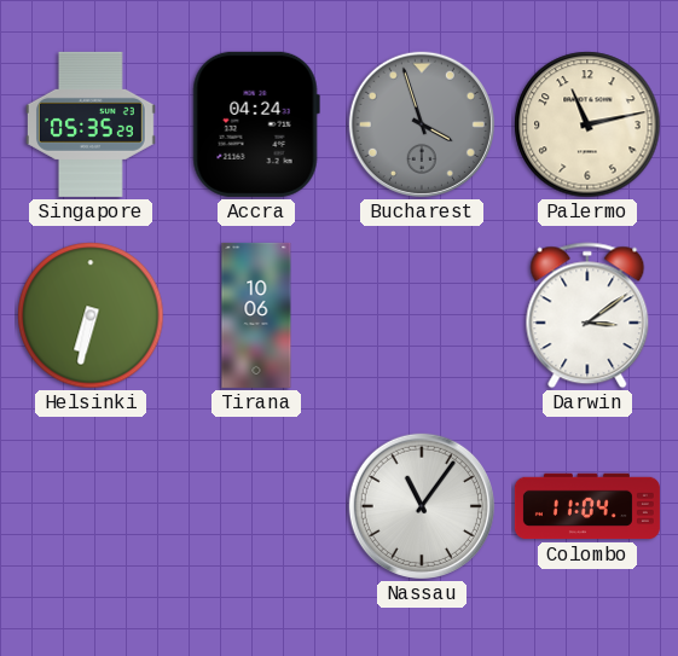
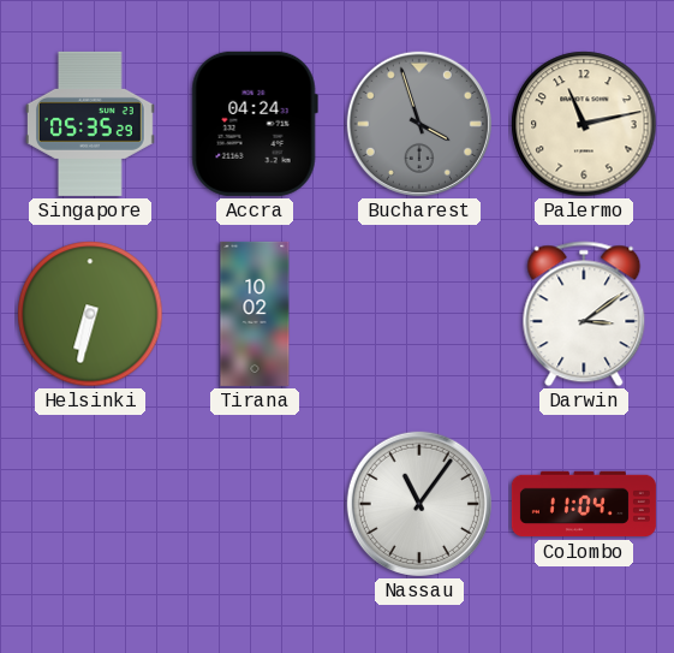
Tirana: 10:06 -> 10:02 (255, 314)
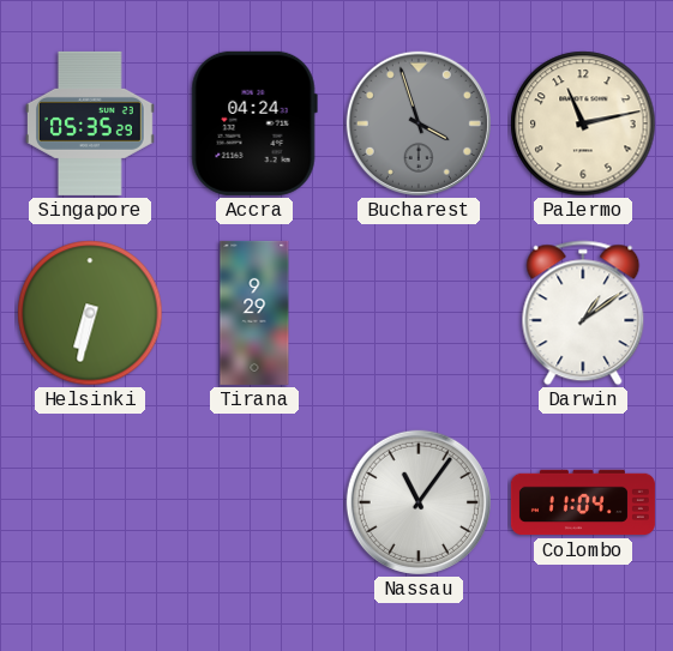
Tirana: 10:02 -> 9:29 (254, 313)
Darwin: 3:09 -> 1:09 (583, 313)
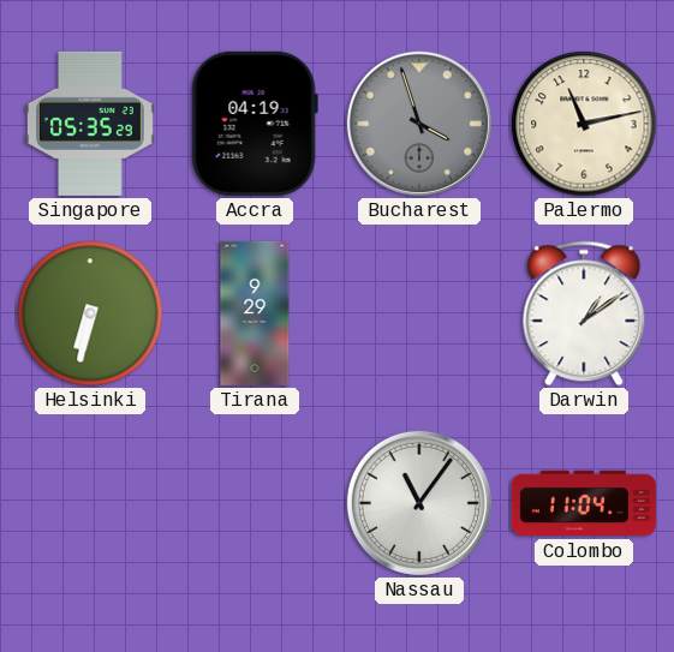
Accra: 04:24 -> 04:19 (255, 124)
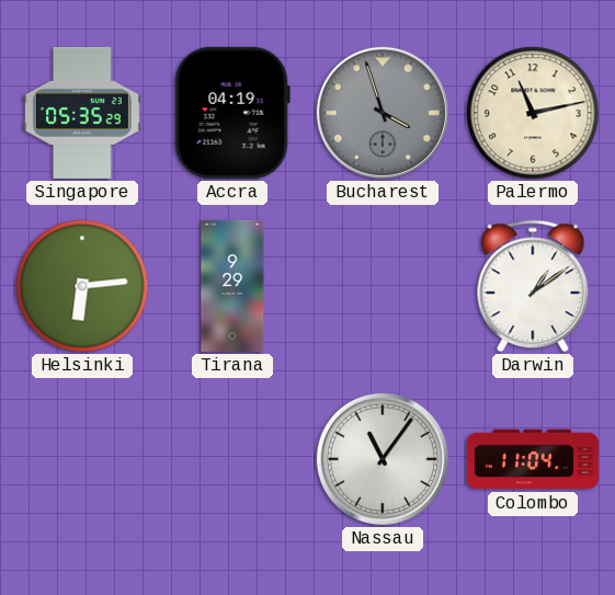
Helsinki: 6:32 -> 6:14 (82, 286)
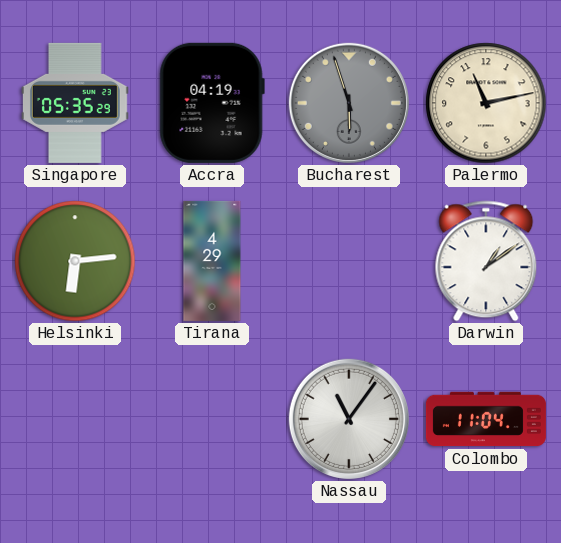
Bucharest: 3:57 -> 5:57 (349, 103)
Tirana: 9:29 -> 4:29 (212, 261)
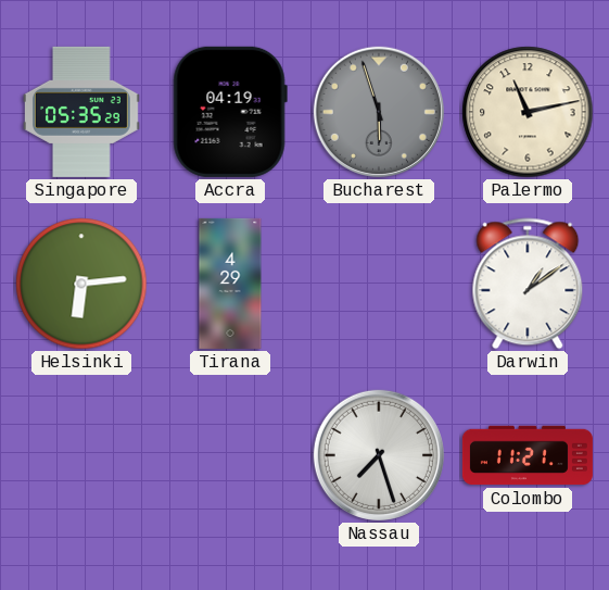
Nassau: 11:06 -> 7:27 (379, 455)
Colombo: 11:04 -> 11:21 (528, 455)
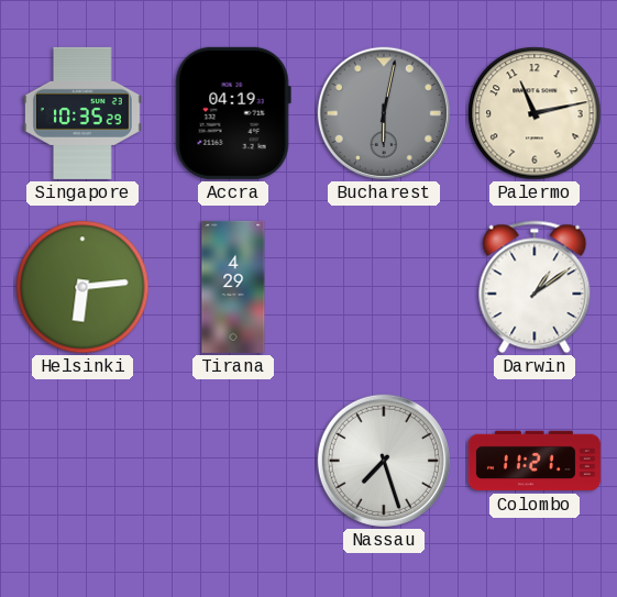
Singapore: 05:35 -> 10:35 (82, 113)
Bucharest: 5:57 -> 6:02 (384, 113)
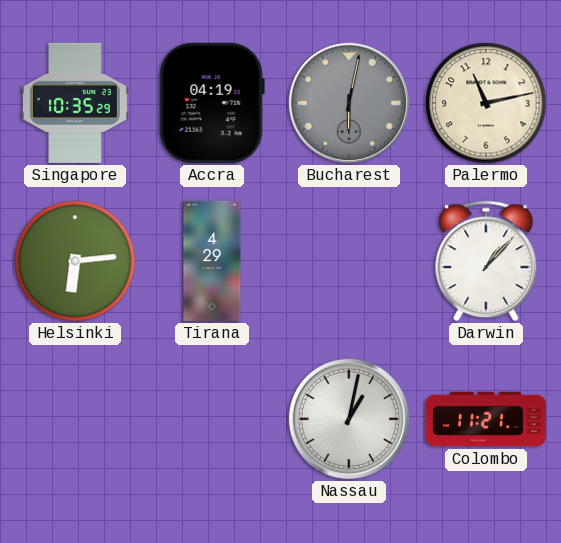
Darwin: 1:09 -> 1:07 (486, 261)
Nassau: 7:27 -> 1:02 (349, 419)
